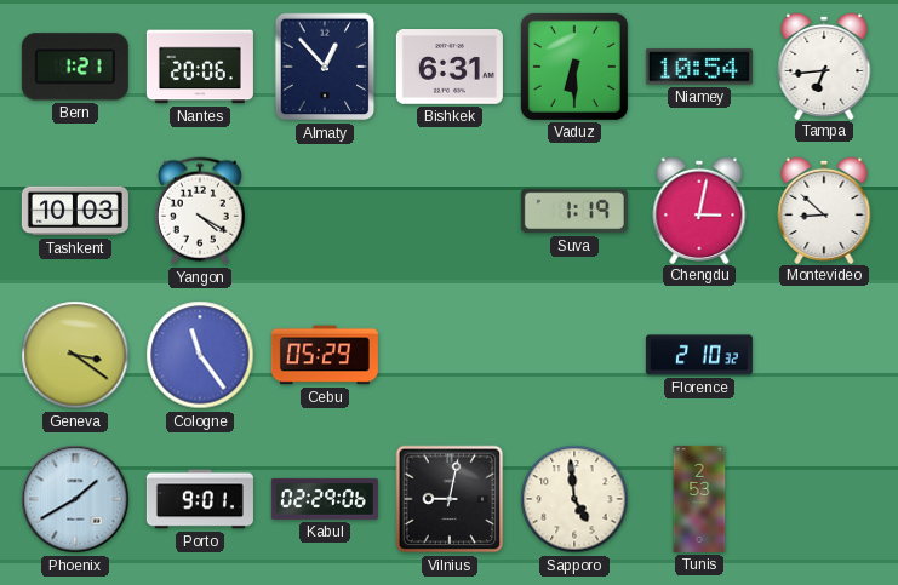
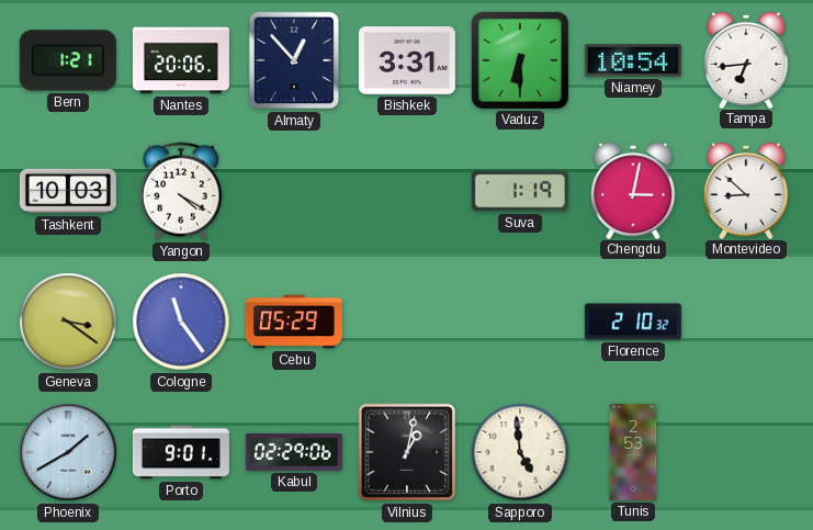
Bishkek: 6:31 -> 3:31 (407, 61)
Vilnius: 9:02 -> 1:02 (407, 452)
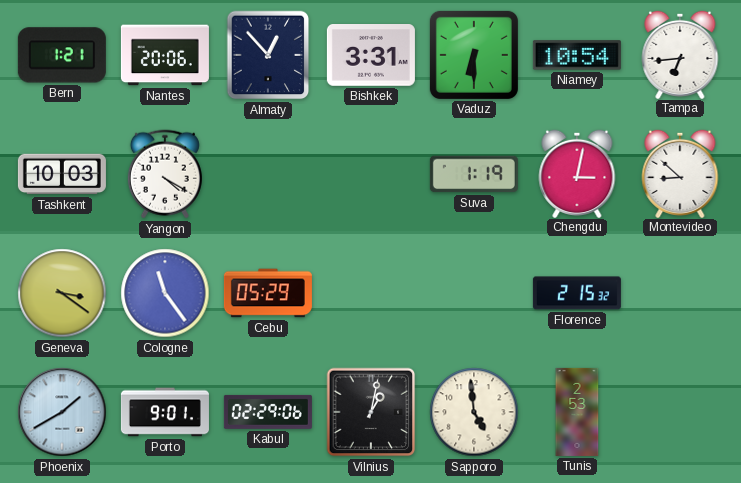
Florence: 2:10 -> 2:15 (577, 293)
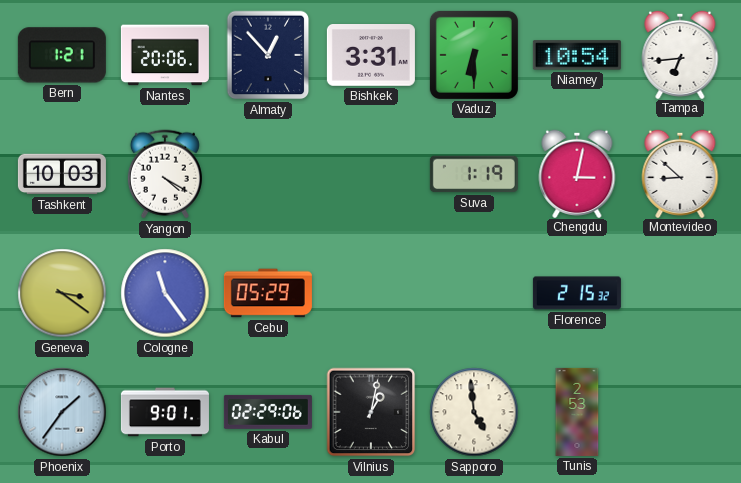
Phoenix: 1:40 -> 1:36 (62, 412)
